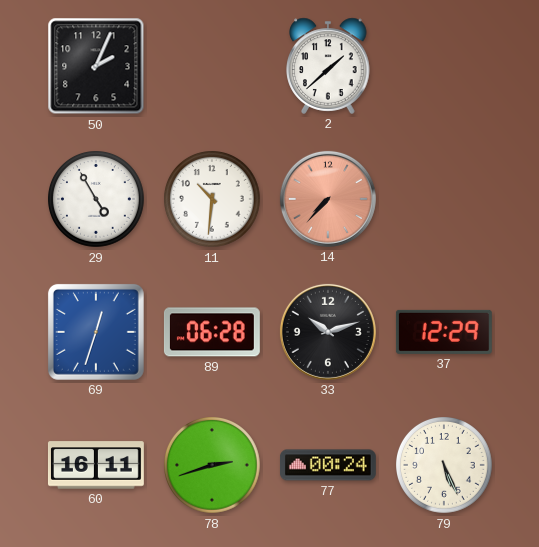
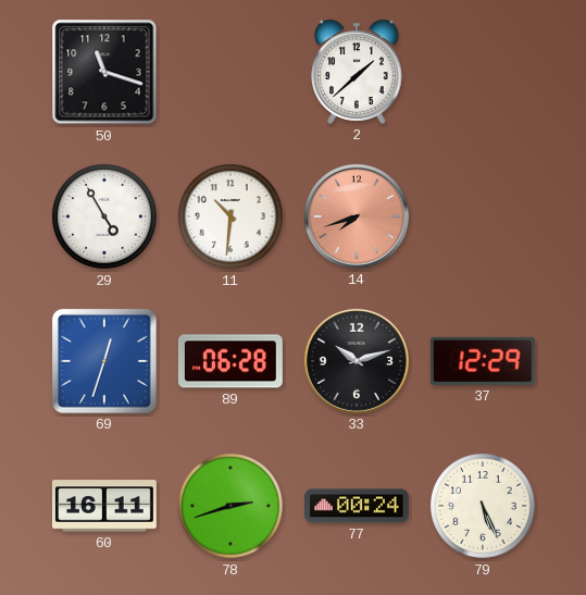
50: 2:04 -> 11:18 (104, 72)
14: 7:37 -> 7:42 (357, 216)
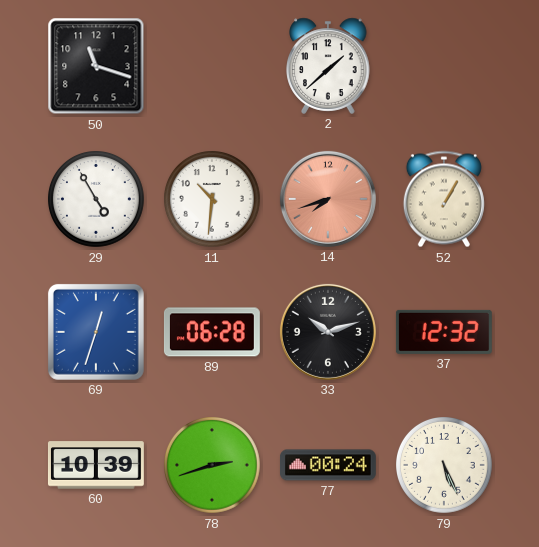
52: none -> 1:05 (444, 199)
37: 12:29 -> 12:32 (444, 332)
60: 16:11 -> 10:39 (96, 465)
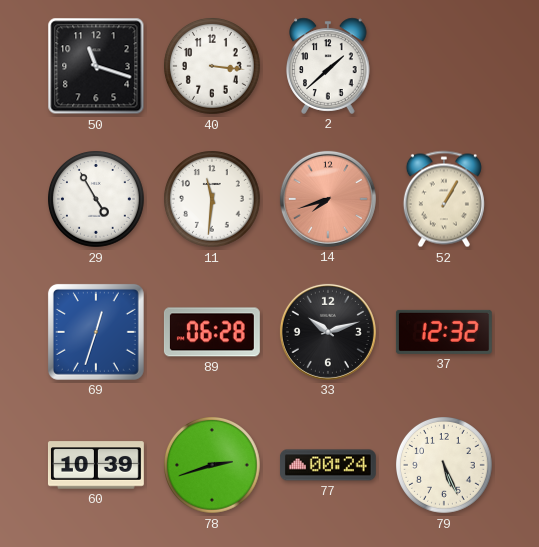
40: none -> 3:16 (213, 67)
11: 10:31 -> 11:31 (213, 200)
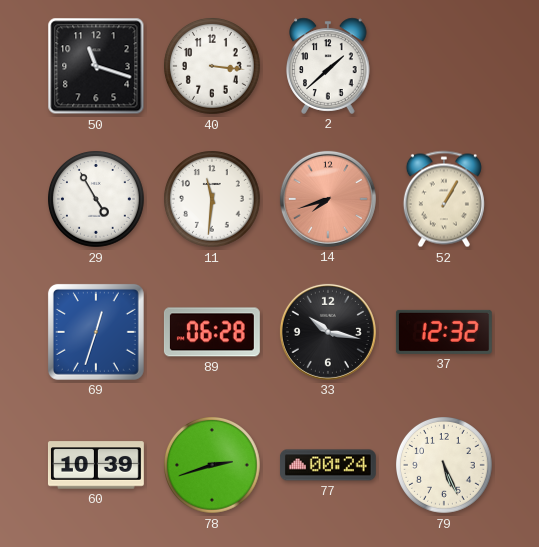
33: 10:12 -> 10:17 (328, 332)
